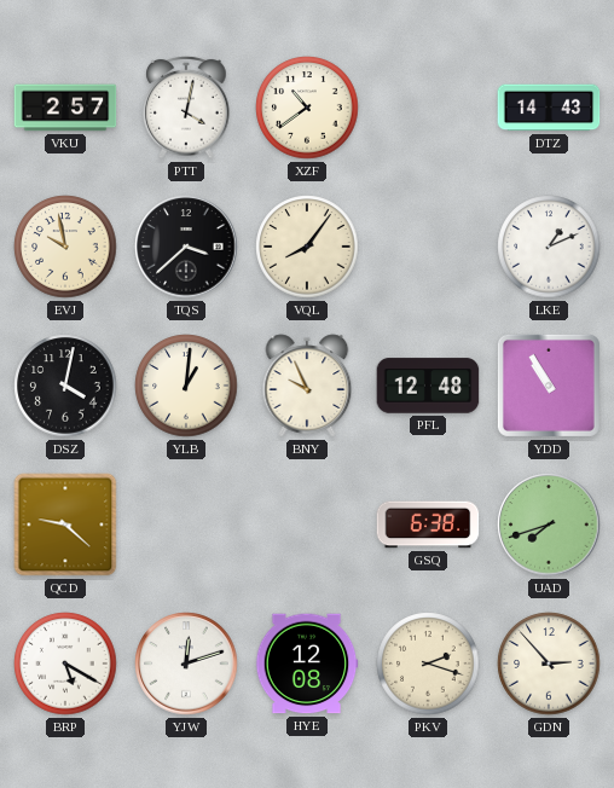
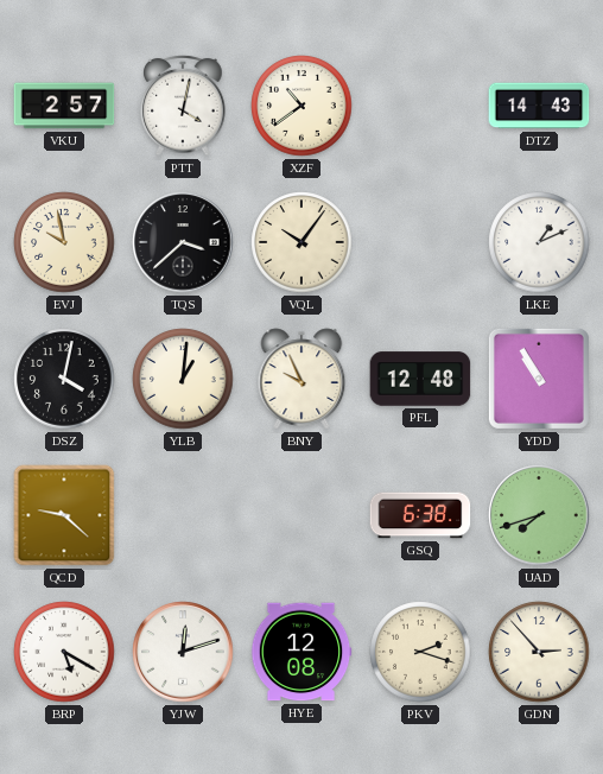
VQL: 8:06 -> 10:06 (301, 242)
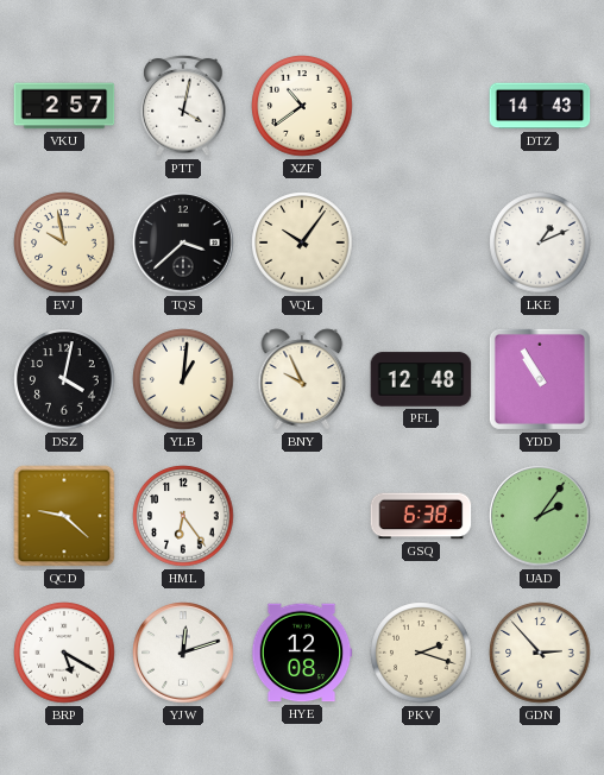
HML: none -> 6:24 (183, 516)
UAD: 7:42 -> 2:06 (540, 516)
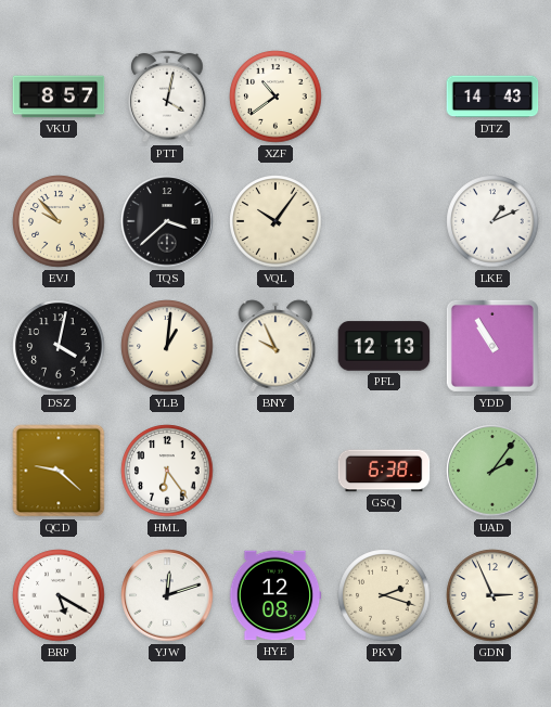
VKU: 2:57 -> 8:57 (59, 97)
EVJ: 9:58 -> 9:53 (59, 221)
PFL: 12:48 -> 12:13 (384, 346)
GDN: 2:53 -> 2:56 (492, 595)
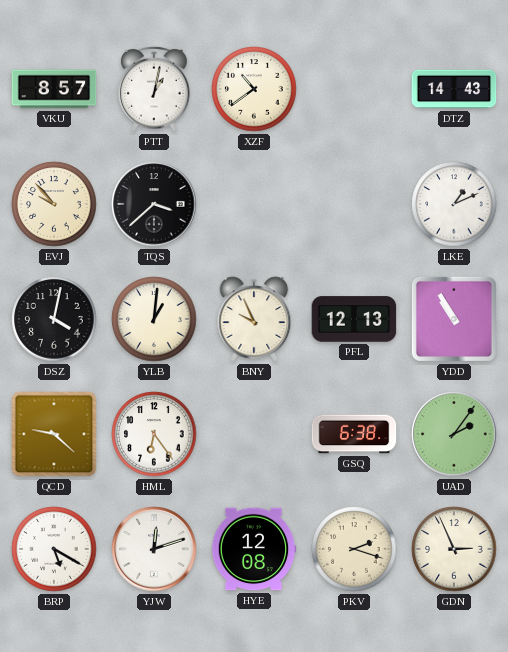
PTT: 4:02 -> 1:02 (154, 89)
VQL: 10:06 -> none (275, 221)
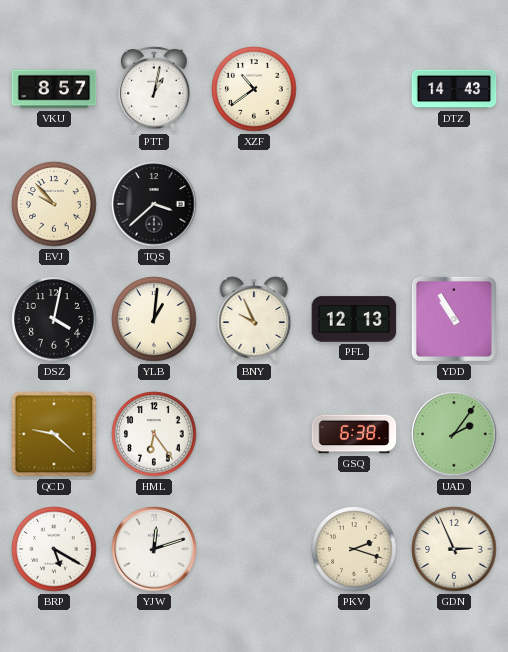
LKE: 1:11 -> none (454, 204)
HYE: 12:08 -> none (254, 549)
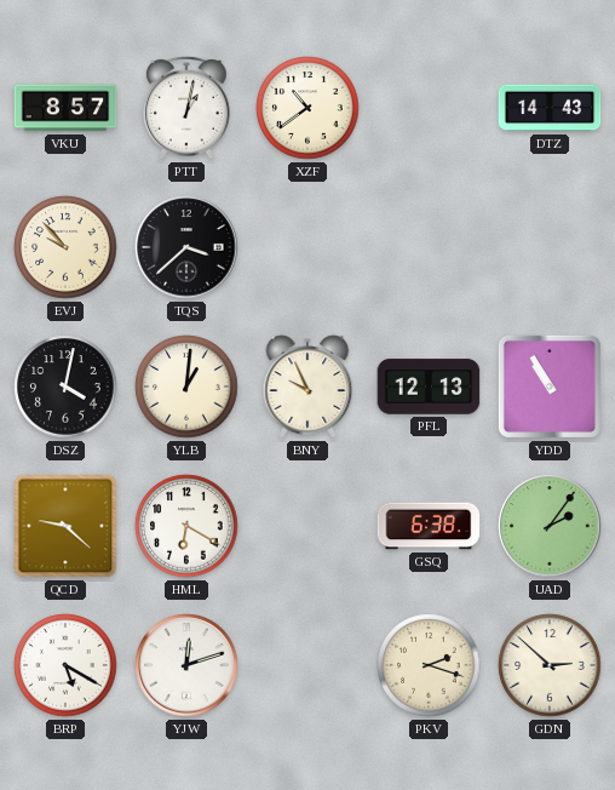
HML: 6:24 -> 6:20 (186, 526)
GDN: 2:56 -> 2:52 (550, 665)
